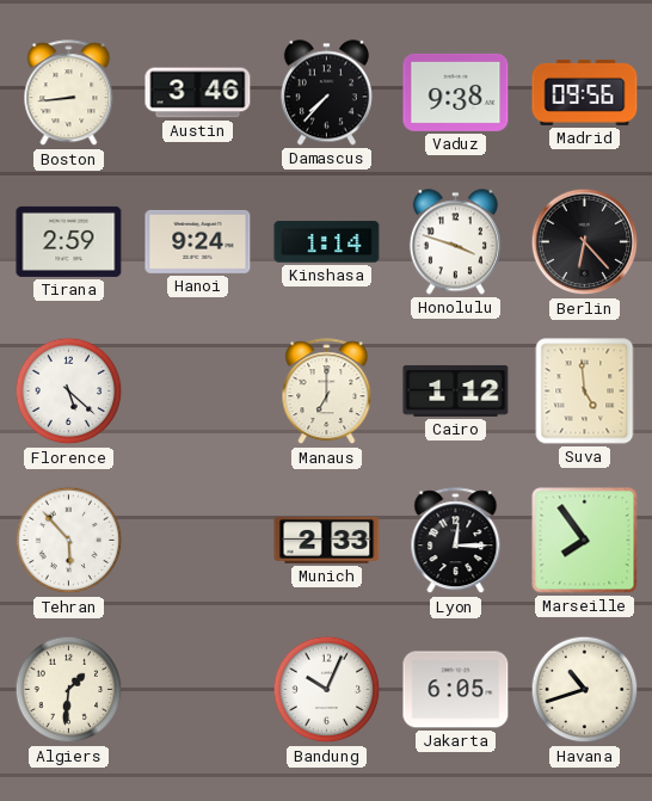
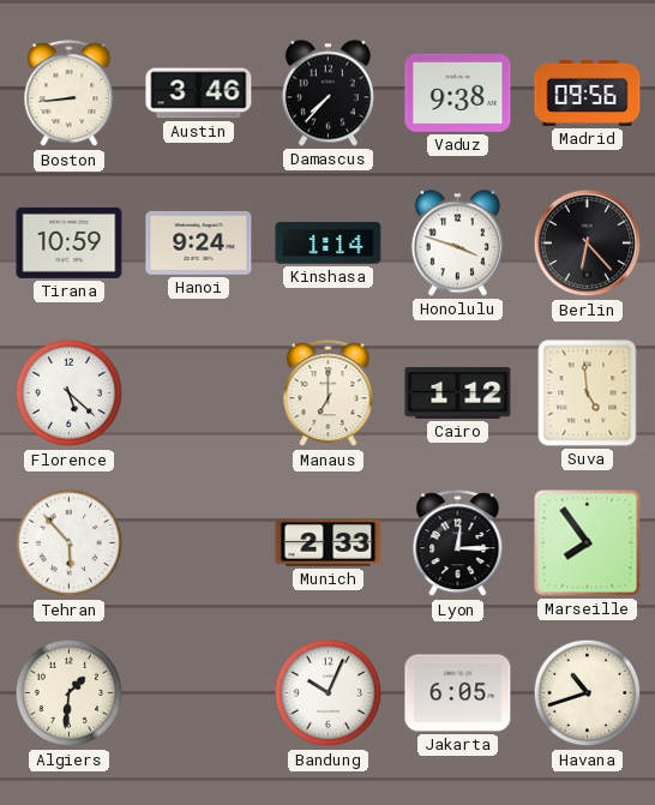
Tirana: 2:59 -> 10:59 (70, 242)
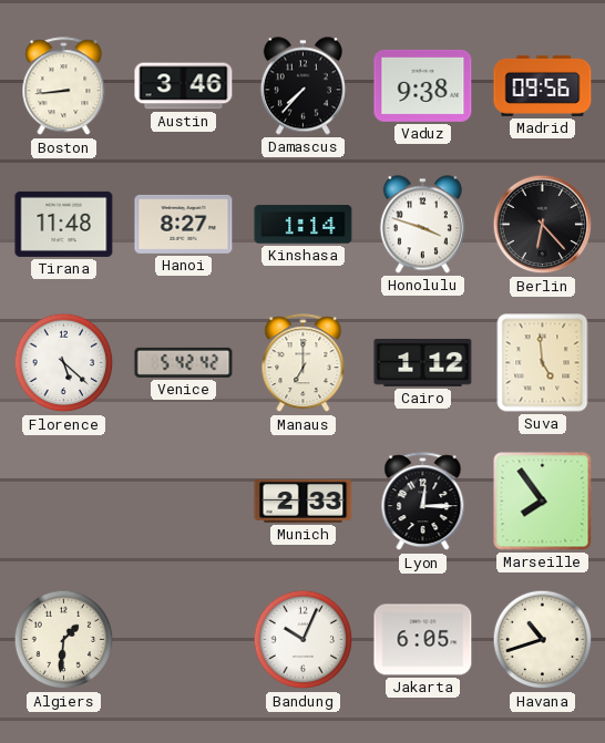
Tirana: 10:59 -> 11:48 (64, 224)
Hanoi: 9:24 -> 8:27 (184, 224)
Venice: none -> 5:42 (184, 362)
Tehran: 5:53 -> none (70, 543)
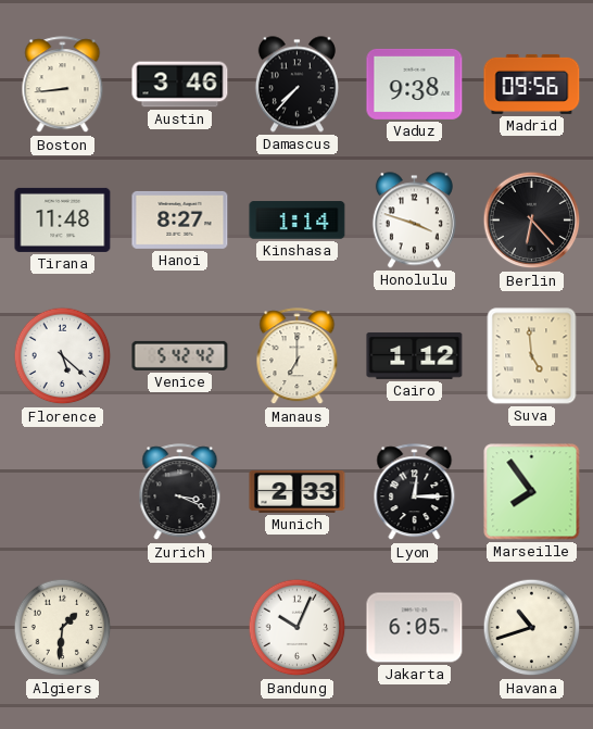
Zurich: none -> 3:19 (180, 492)
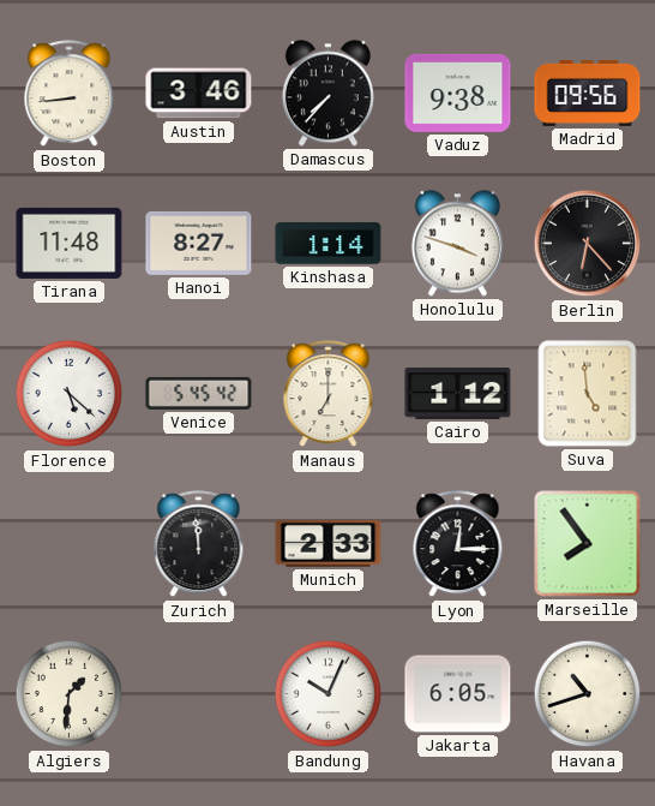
Venice: 5:42 -> 5:45 (199, 393)
Zurich: 3:19 -> 11:59 (199, 544)
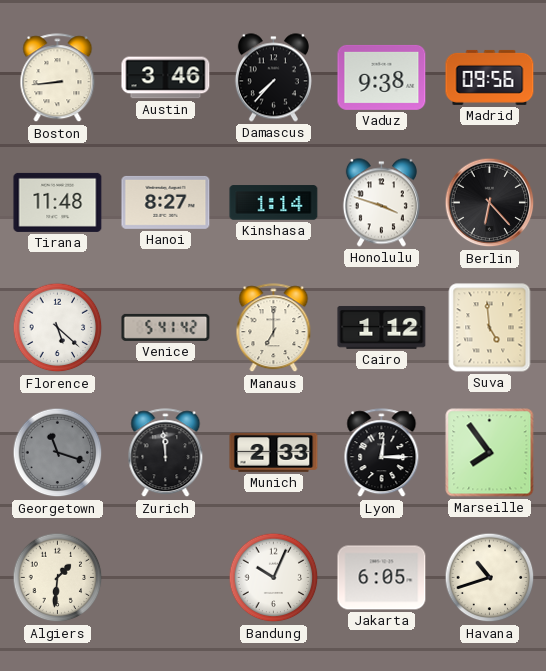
Venice: 5:45 -> 5:41 (166, 327)
Georgetown: none -> 11:18 (58, 453)
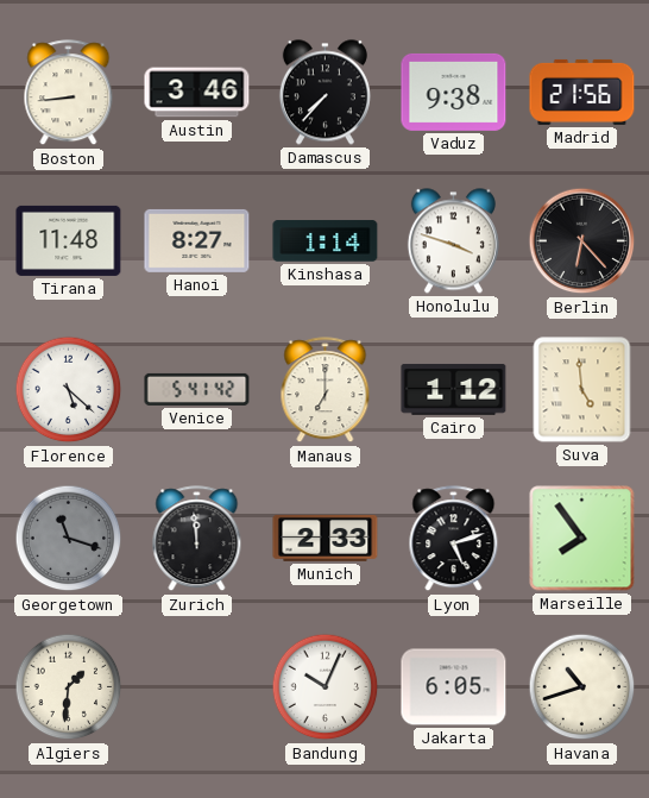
Madrid: 09:56 -> 21:56 (582, 92)
Lyon: 12:15 -> 5:12 (454, 539)
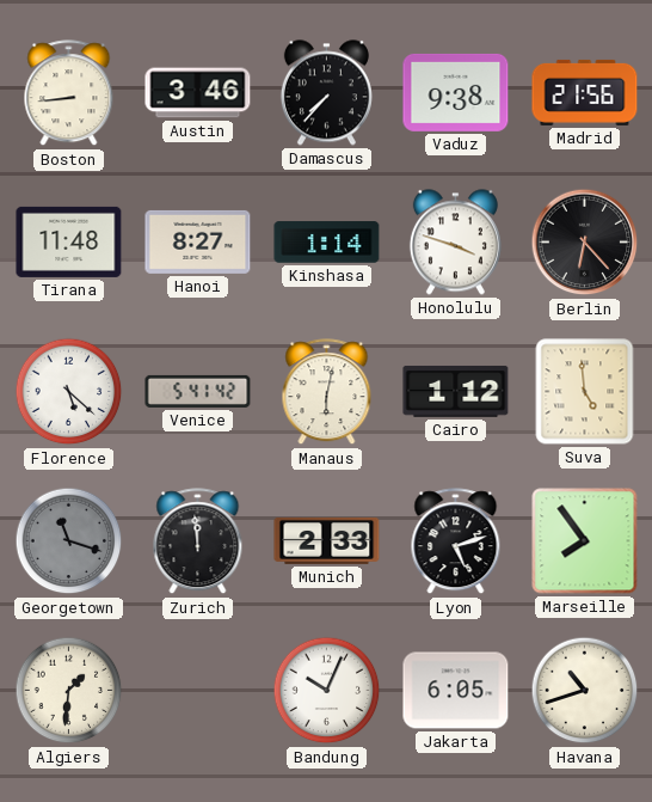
Manaus: 7:00 -> 6:02 (327, 392)
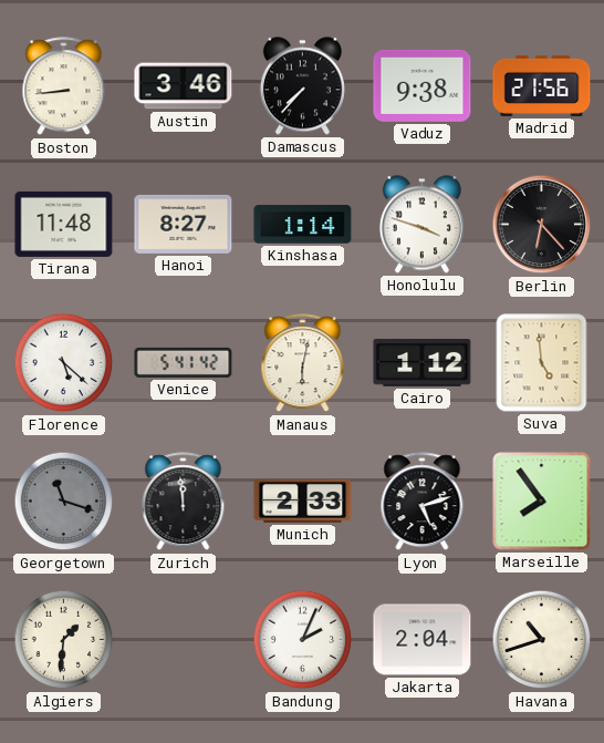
Bandung: 10:04 -> 2:04 (303, 640)
Jakarta: 6:05 -> 2:04 (423, 640)
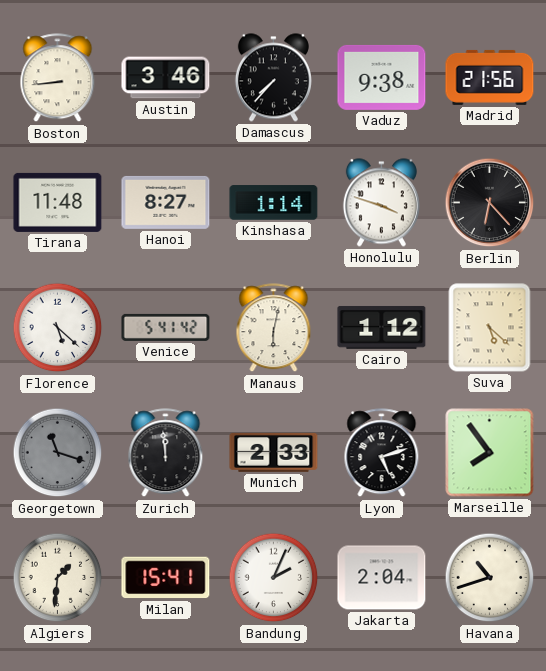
Suva: 4:59 -> 5:22 (490, 328)
Milan: none -> 15:41 (166, 578)
